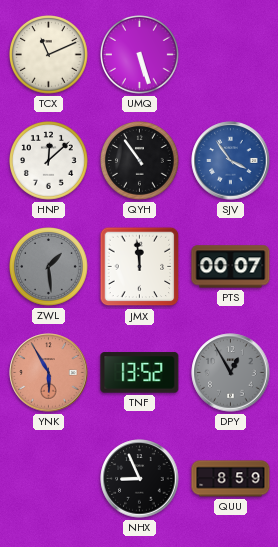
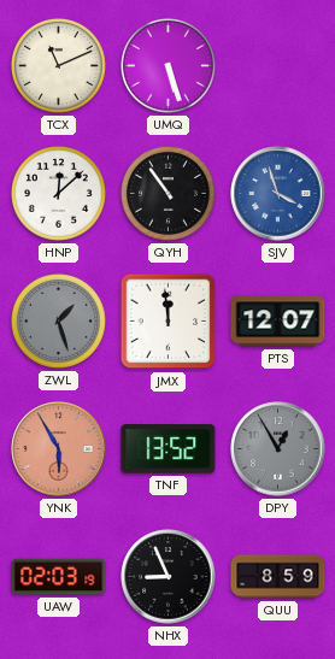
SJV: 3:54 -> 3:57 (278, 194)
ZWL: 1:29 -> 1:27 (59, 322)
PTS: 00:07 -> 12:07 (278, 322)
UAW: none -> 02:03 (59, 577)
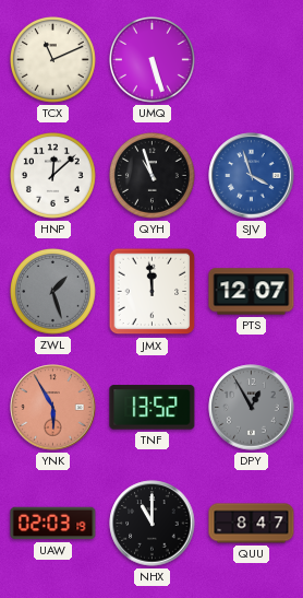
QYH: 10:54 -> 10:57 (153, 176)
NHX: 8:56 -> 11:00 (153, 524)
QUU: 8:59 -> 8:47 (252, 524)
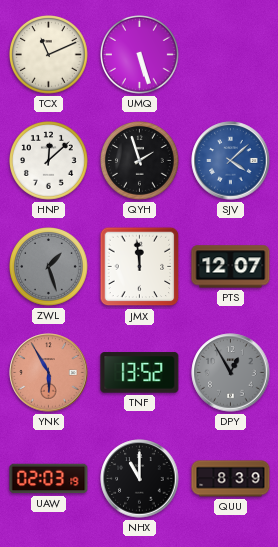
QYH: 10:57 -> 1:57 (140, 161)
SJV: 3:57 -> 4:08 (231, 161)
QUU: 8:47 -> 8:39 (231, 479)
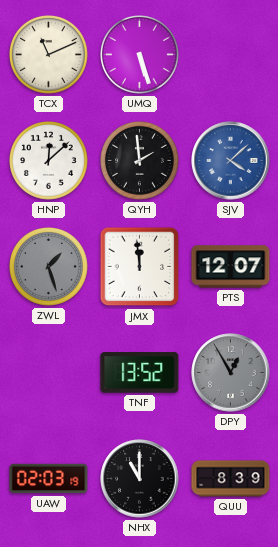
QYH: 1:57 -> 1:59 (140, 161)
YNK: 5:55 -> none (49, 373)
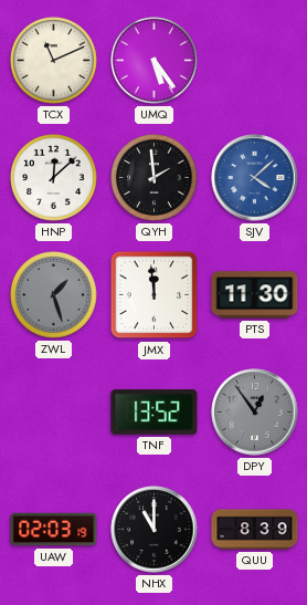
UMQ: 5:27 -> 5:24 (155, 61)
PTS: 12:07 -> 11:30 (255, 295)
DPY: 12:55 -> 12:54 (255, 413)
